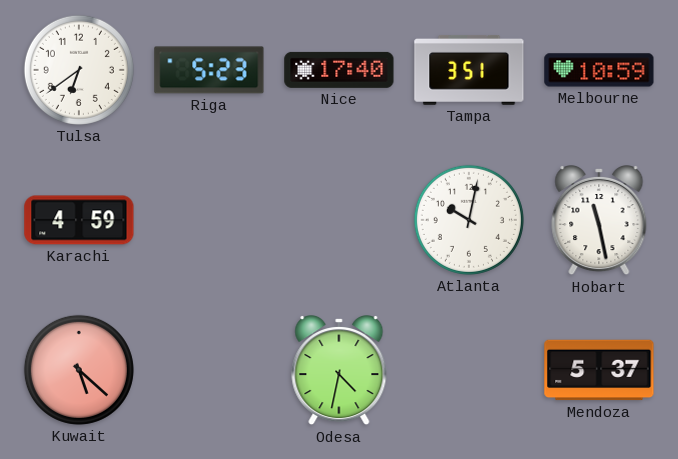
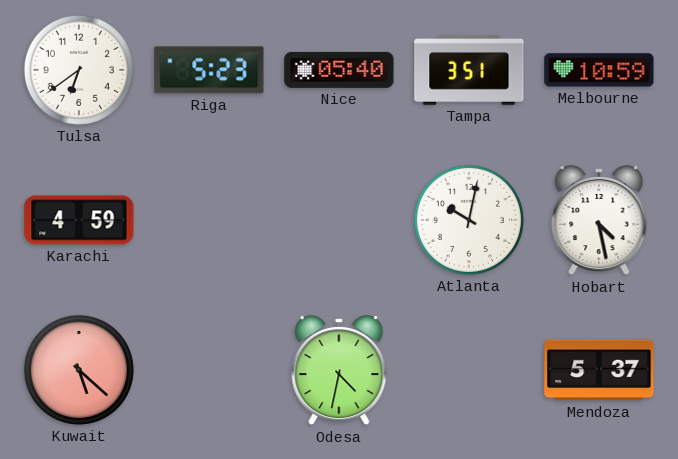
Nice: 17:40 -> 05:40 (339, 70)
Hobart: 11:28 -> 4:28 (599, 221)
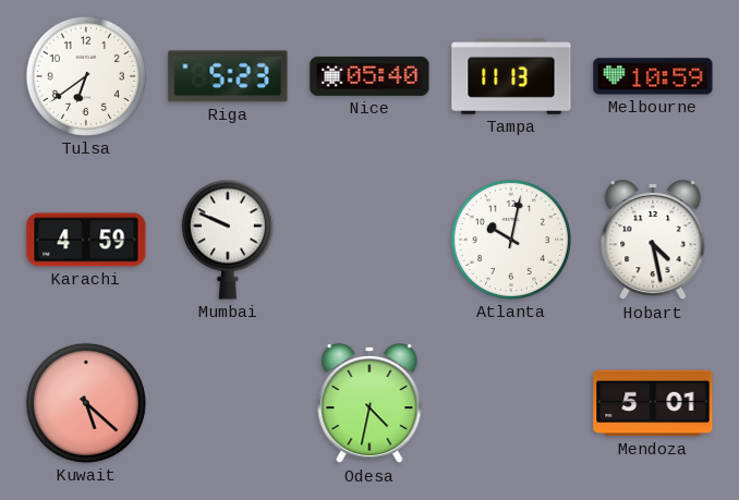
Tampa: 3:51 -> 11:13 (511, 77)
Mumbai: none -> 9:49 (228, 240)
Mendoza: 5:37 -> 5:01 (653, 403)
